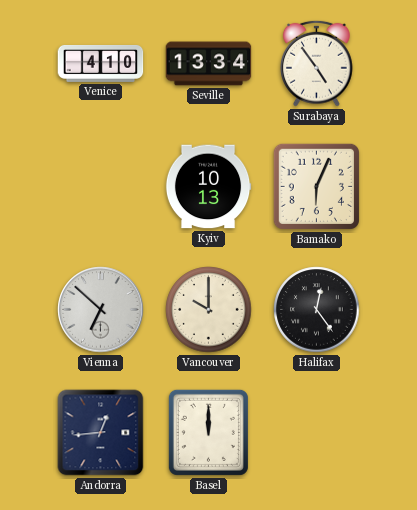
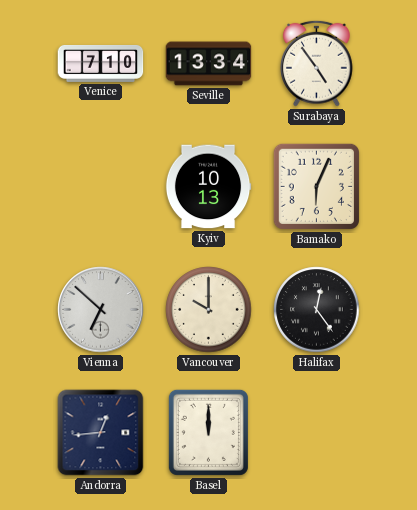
Venice: 4:10 -> 7:10 (101, 63)
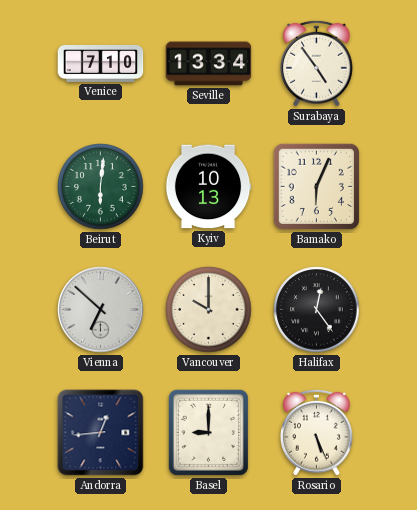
Beirut: none -> 6:01 (101, 187)
Basel: 12:00 -> 9:00 (208, 432)
Rosario: none -> 5:26 (317, 432)
